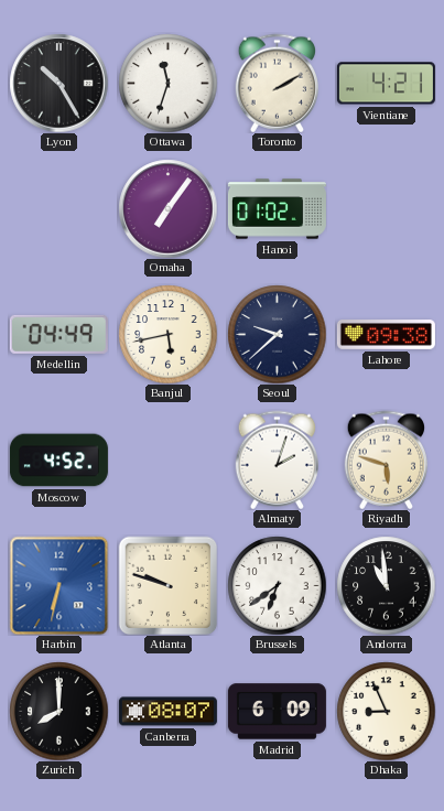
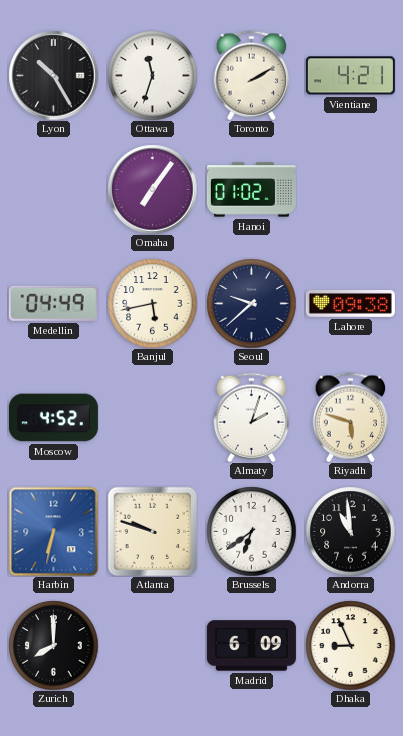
Canberra: 08:07 -> none (167, 712)
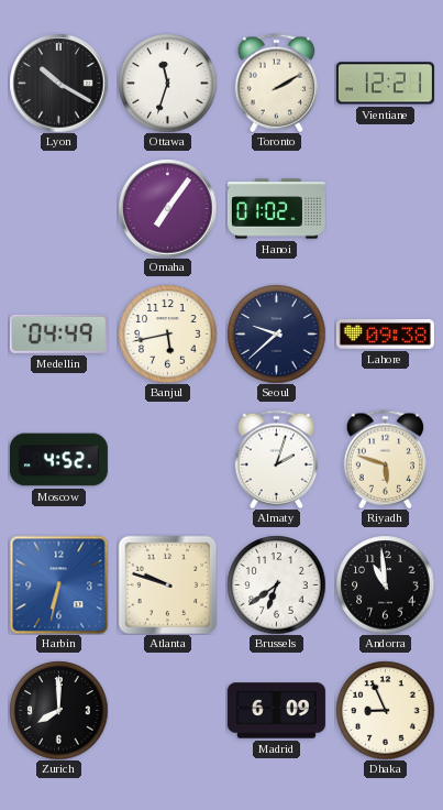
Lyon: 10:25 -> 10:20 (58, 83)
Vientiane: 4:21 -> 12:21 (385, 84)
